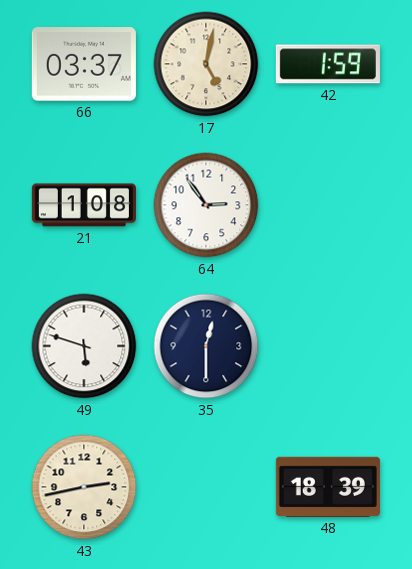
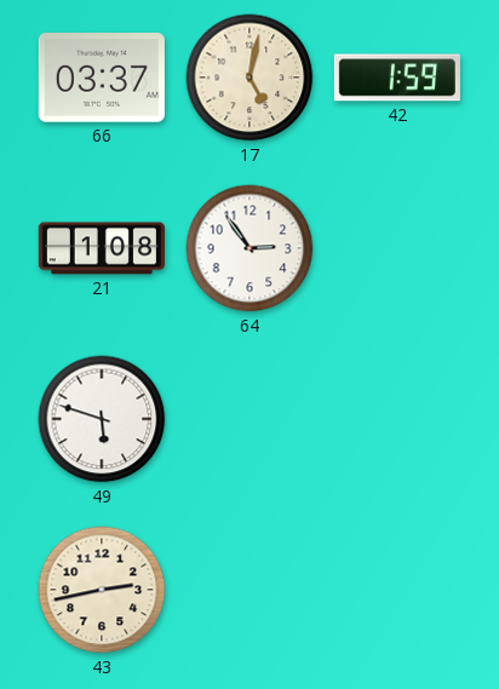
35: 12:30 -> none (206, 346)
48: 18:39 -> none (328, 487)
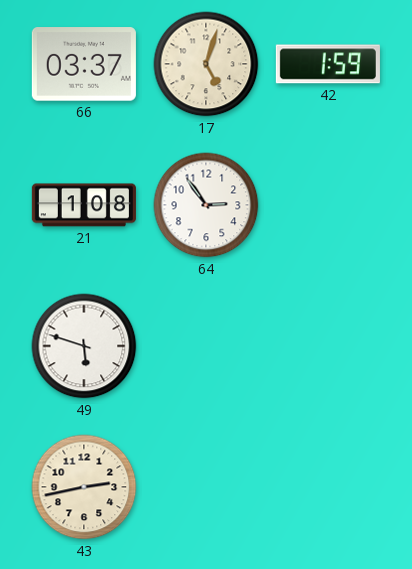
17: 5:02 -> 5:03 (206, 64)
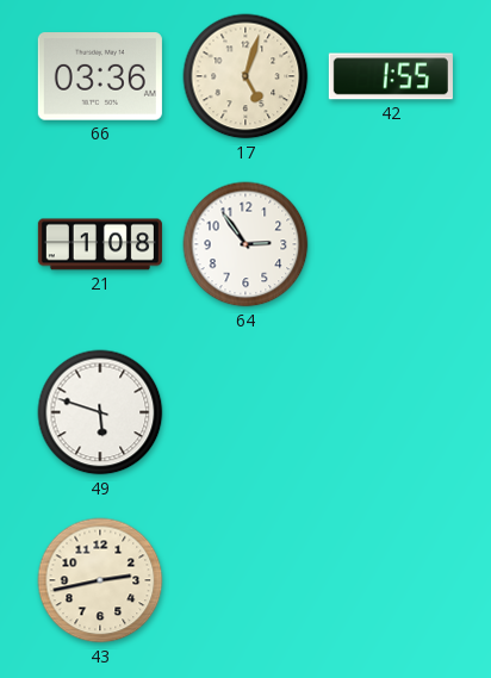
66: 03:37 -> 03:36 (100, 76)
42: 1:59 -> 1:55 (391, 76)
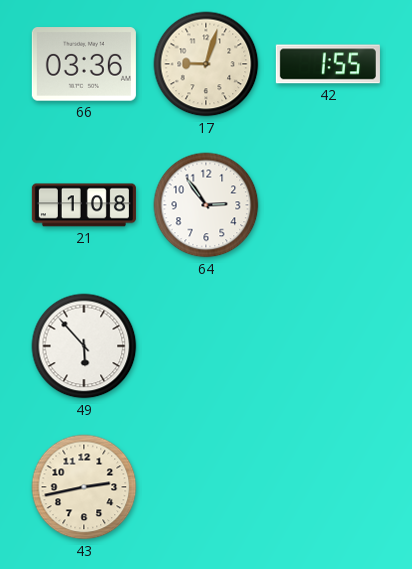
17: 5:03 -> 9:03 (206, 64)
49: 5:48 -> 5:53 (84, 346)
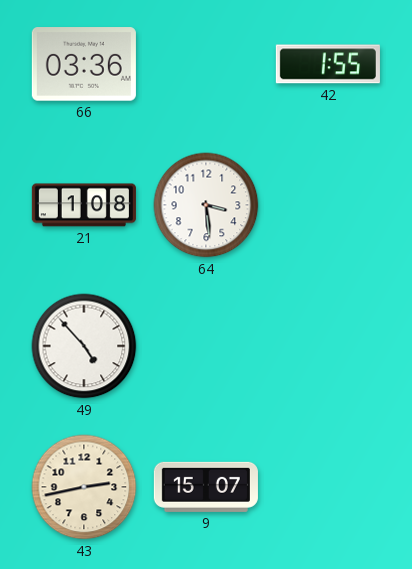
17: 9:03 -> none (206, 64)
64: 2:54 -> 3:29 (206, 205)
49: 5:53 -> 4:53 (84, 346)
9: none -> 15:07 (206, 487)
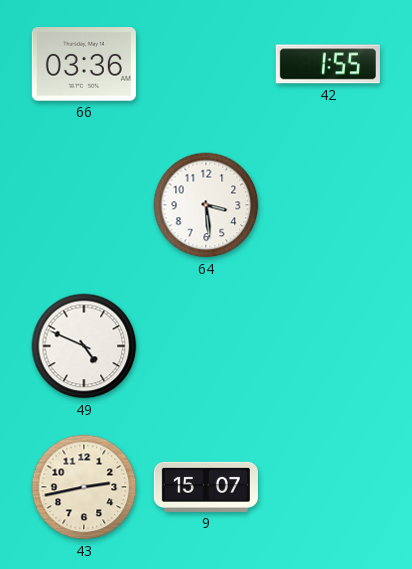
21: 1:08 -> none (84, 205)
49: 4:53 -> 4:49 (84, 346)
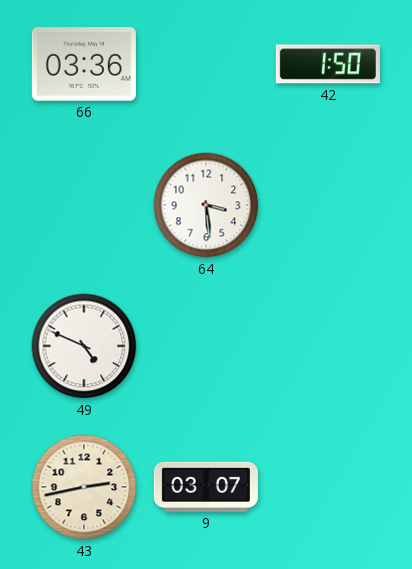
42: 1:55 -> 1:50 (328, 64)
9: 15:07 -> 03:07 (206, 487)
